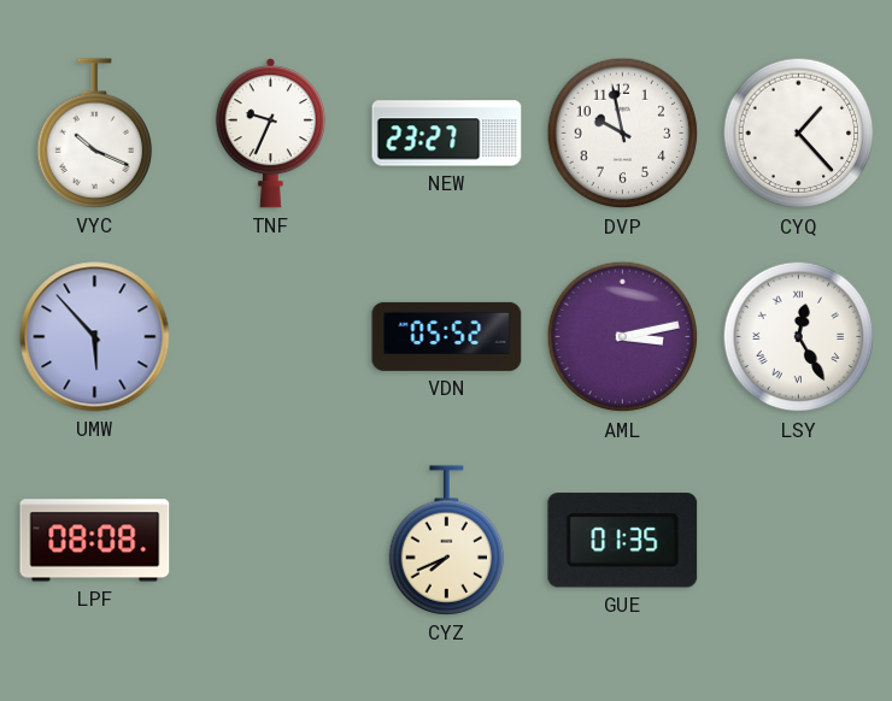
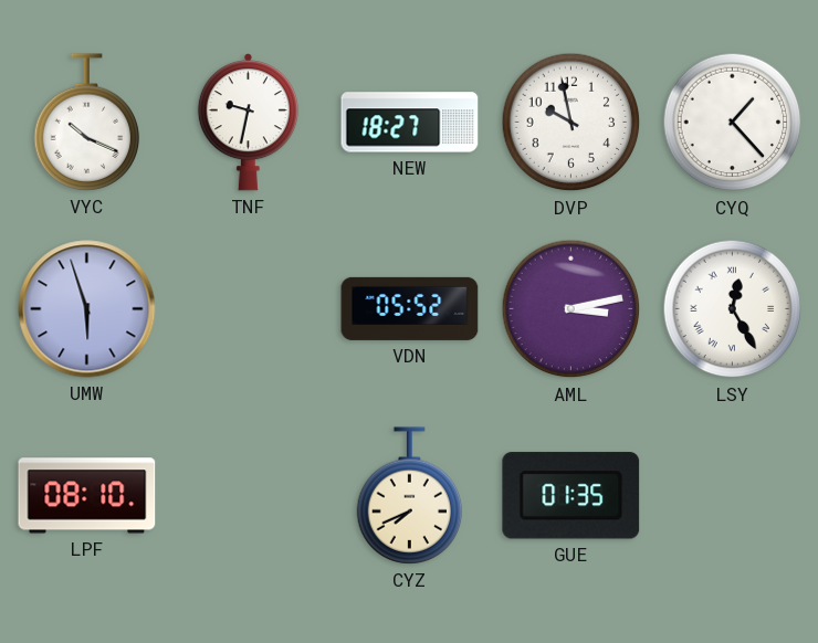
TNF: 9:34 -> 9:32 (248, 123)
NEW: 23:27 -> 18:27 (410, 123)
UMW: 5:53 -> 5:57 (87, 309)
LPF: 08:08 -> 08:10 (87, 496)
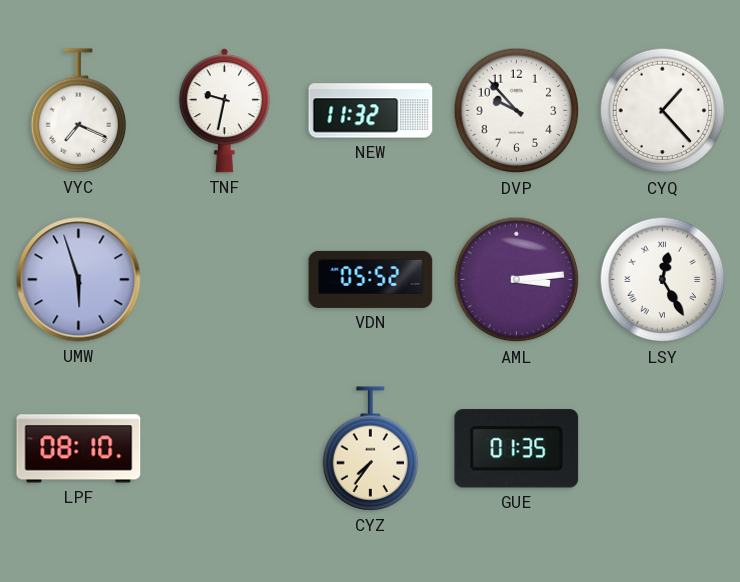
VYC: 10:19 -> 7:19 (79, 111)
NEW: 18:27 -> 11:32 (371, 111)
DVP: 9:58 -> 9:53 (517, 111)
AML: 3:13 -> 3:14 (517, 280)
CYZ: 7:41 -> 7:36 (371, 449)
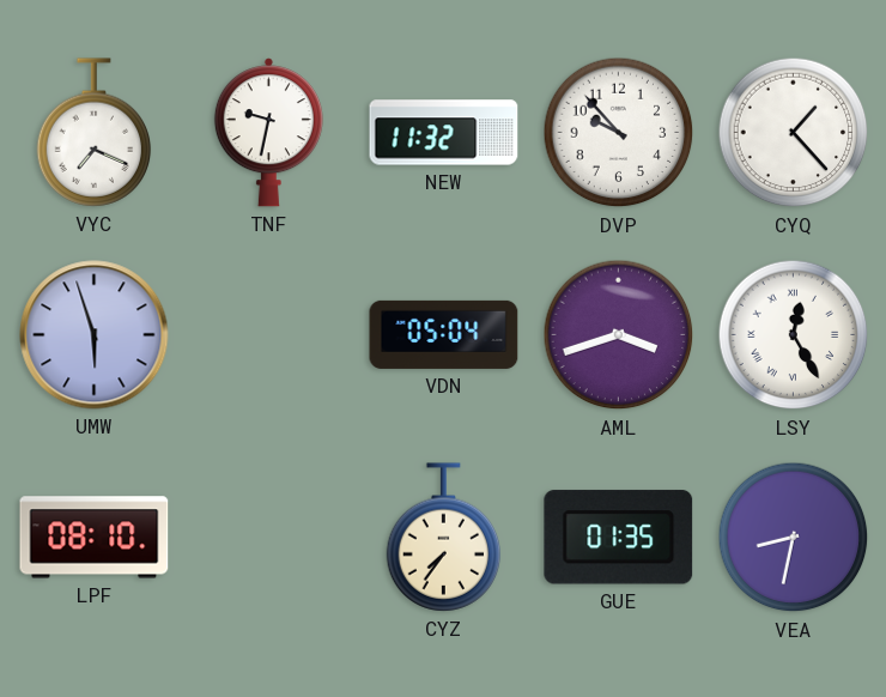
VDN: 05:52 -> 05:04 (444, 334)
AML: 3:14 -> 3:42 (619, 335)
VEA: none -> 8:32 (794, 538)
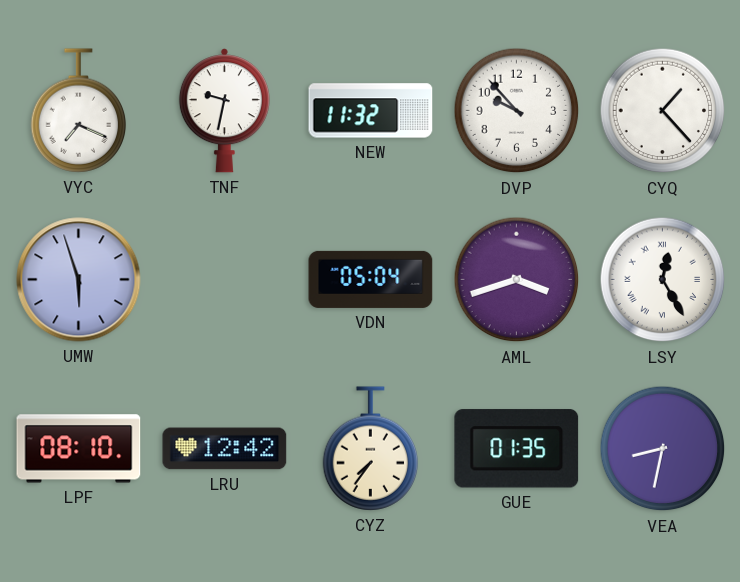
LRU: none -> 12:42 (225, 449)
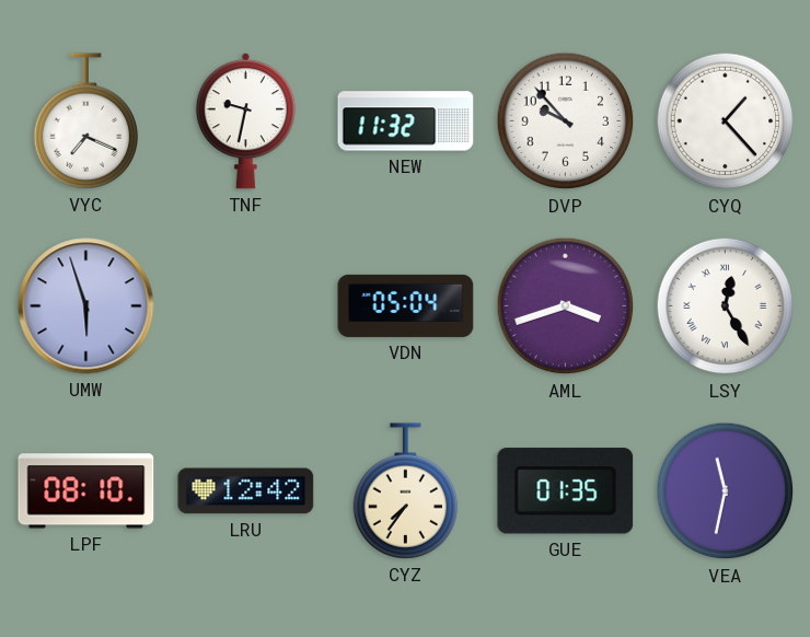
VEA: 8:32 -> 11:32 (726, 491)
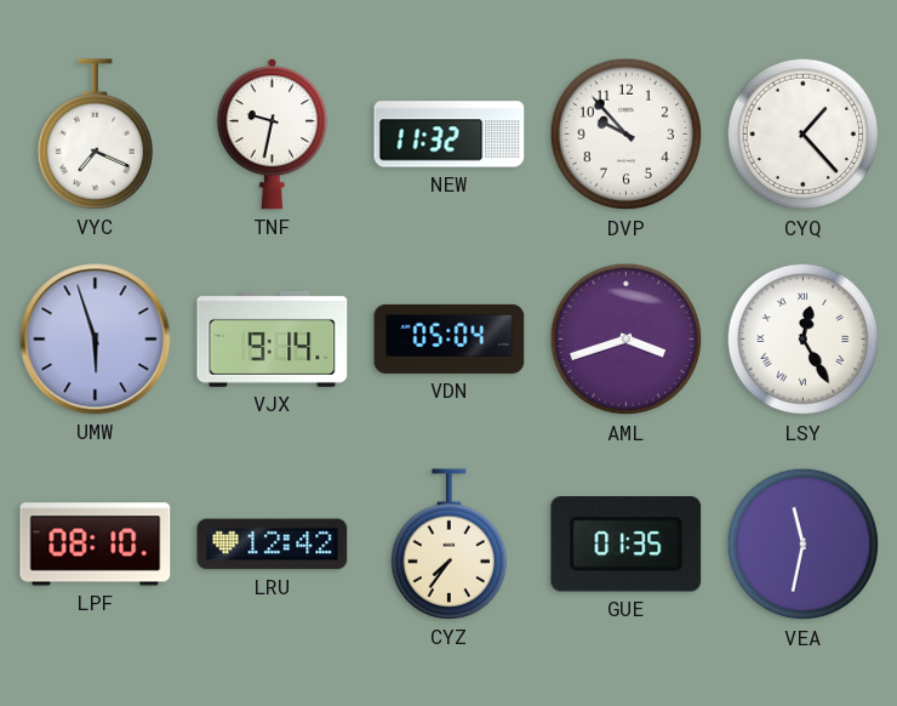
VJX: none -> 9:14 (273, 338)
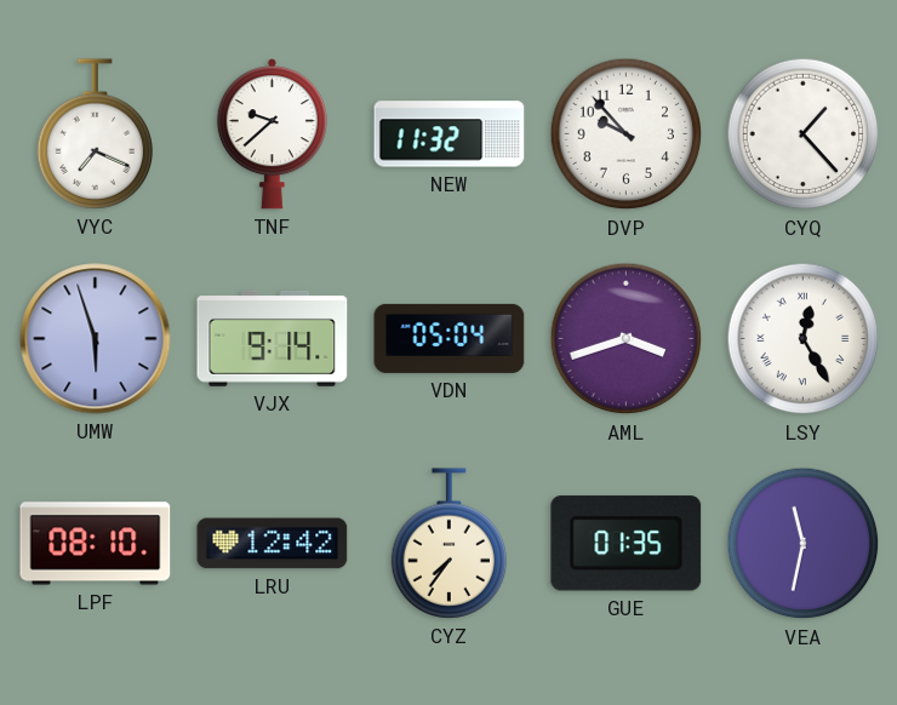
TNF: 9:32 -> 9:38 (272, 134)
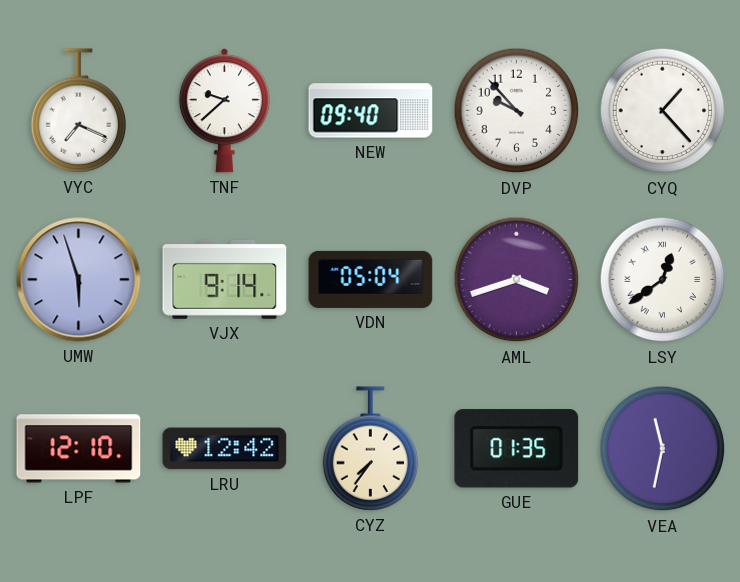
NEW: 11:32 -> 09:40 (371, 111)
LSY: 12:25 -> 12:39 (663, 280)
LPF: 08:10 -> 12:10 (79, 449)
